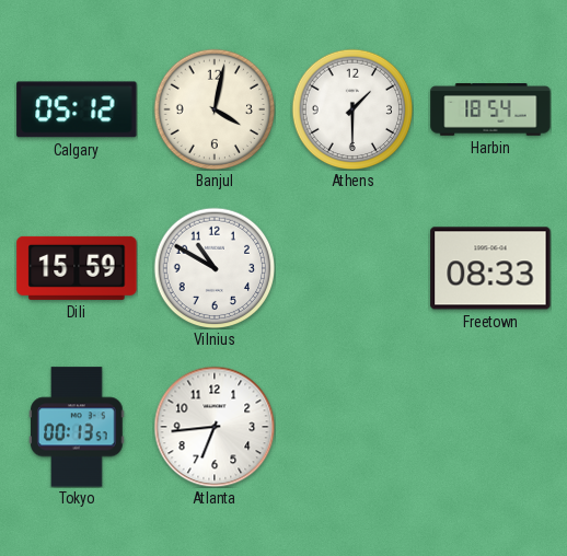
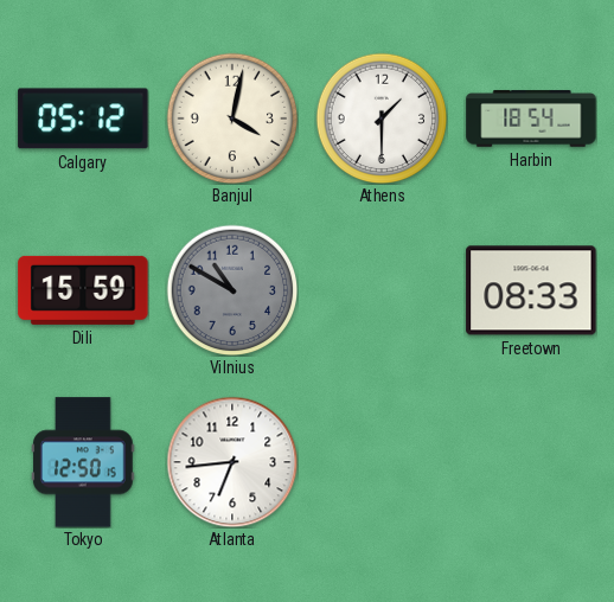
Vilnius dial: white -> grey (232, 290)
Tokyo: 00:13 -> 12:50 (83, 462)
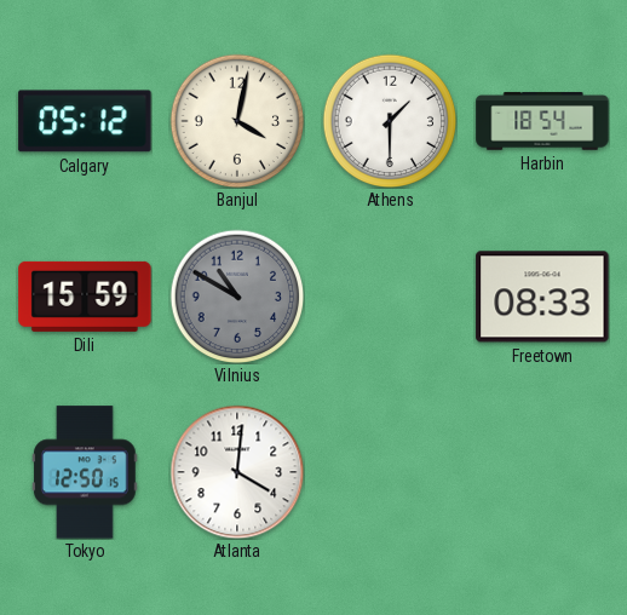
Atlanta: 6:44 -> 4:01 (237, 472)
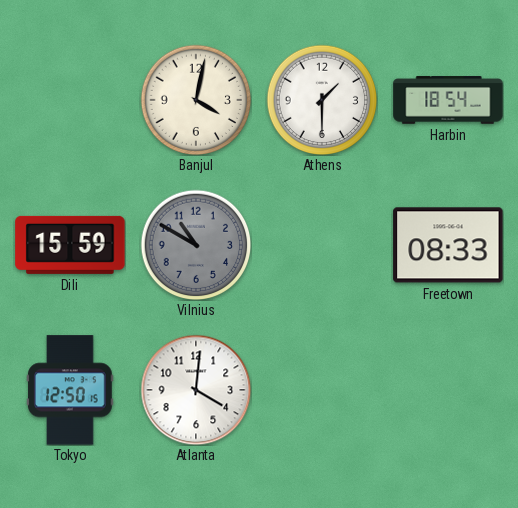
Calgary: 05:12 -> none (85, 121)
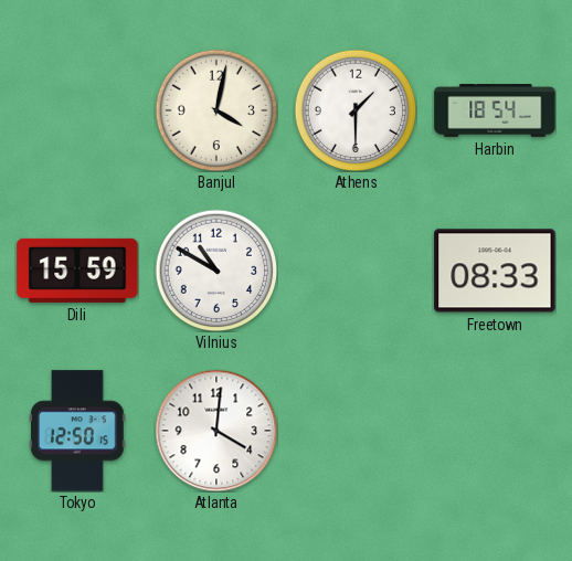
Vilnius dial: grey -> white (216, 271)
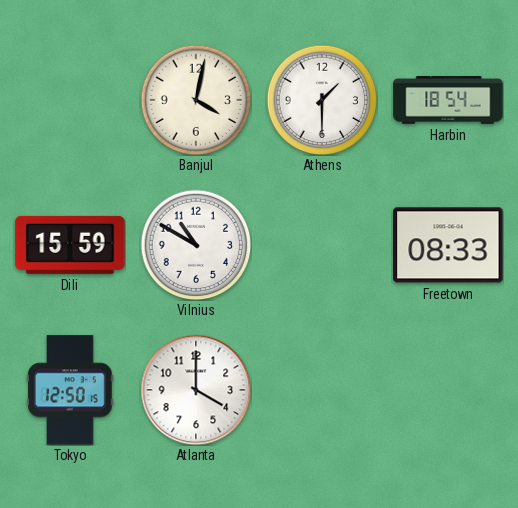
Atlanta: 4:01 -> 4:00 (196, 390)
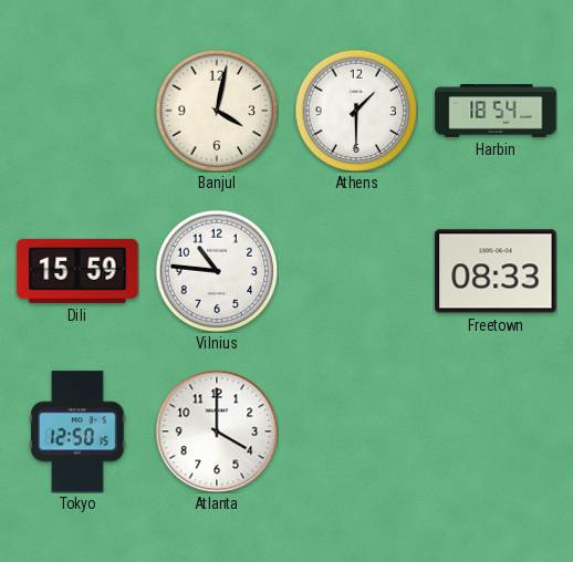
Vilnius: 10:50 -> 10:46 (217, 271)
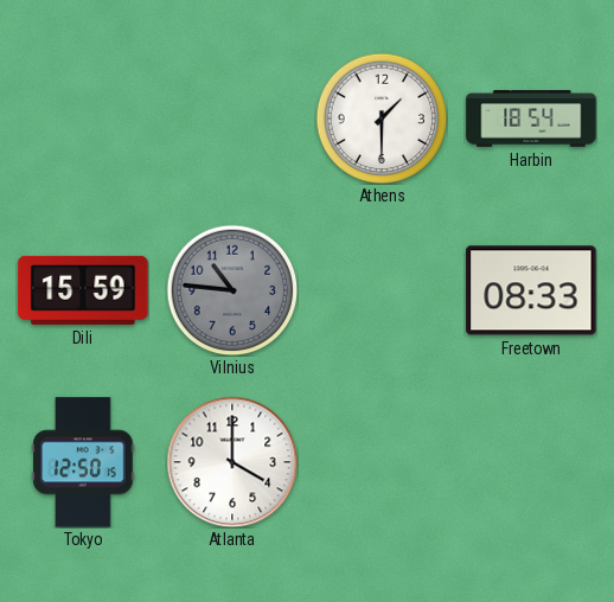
Banjul: 4:02 -> none (217, 111)
Vilnius dial: white -> grey (232, 290)
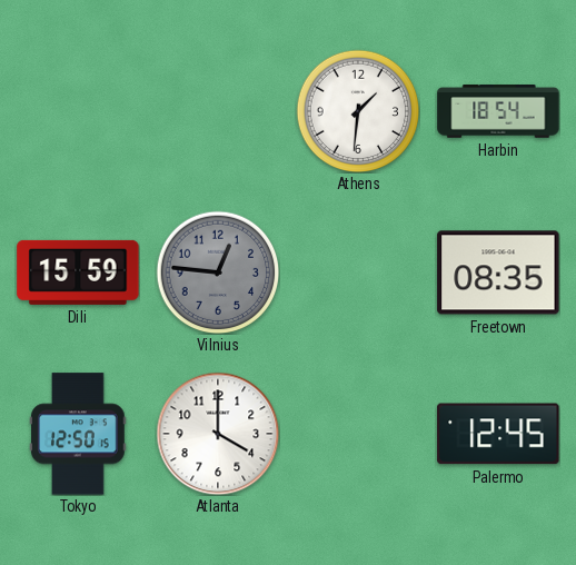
Athens: 1:30 -> 1:31 (358, 111)
Vilnius: 10:46 -> 12:46 (218, 272)
Freetown: 08:33 -> 08:35 (498, 272)
Palermo: none -> 12:45 (498, 434)
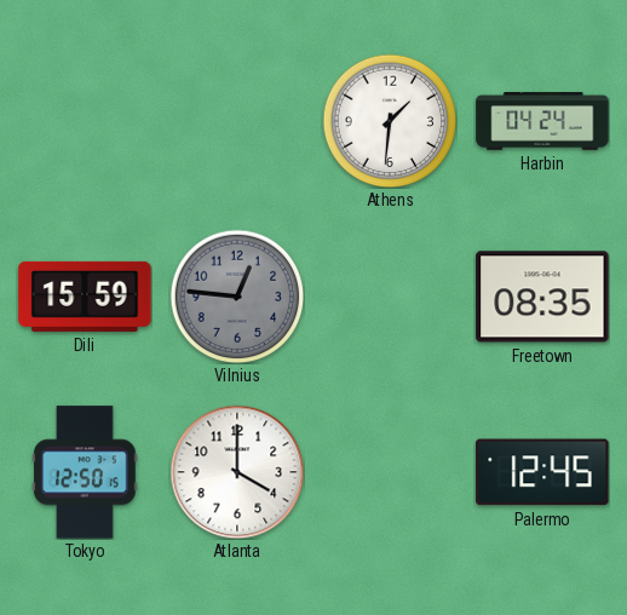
Harbin: 18:54 -> 04:24 (542, 121)
